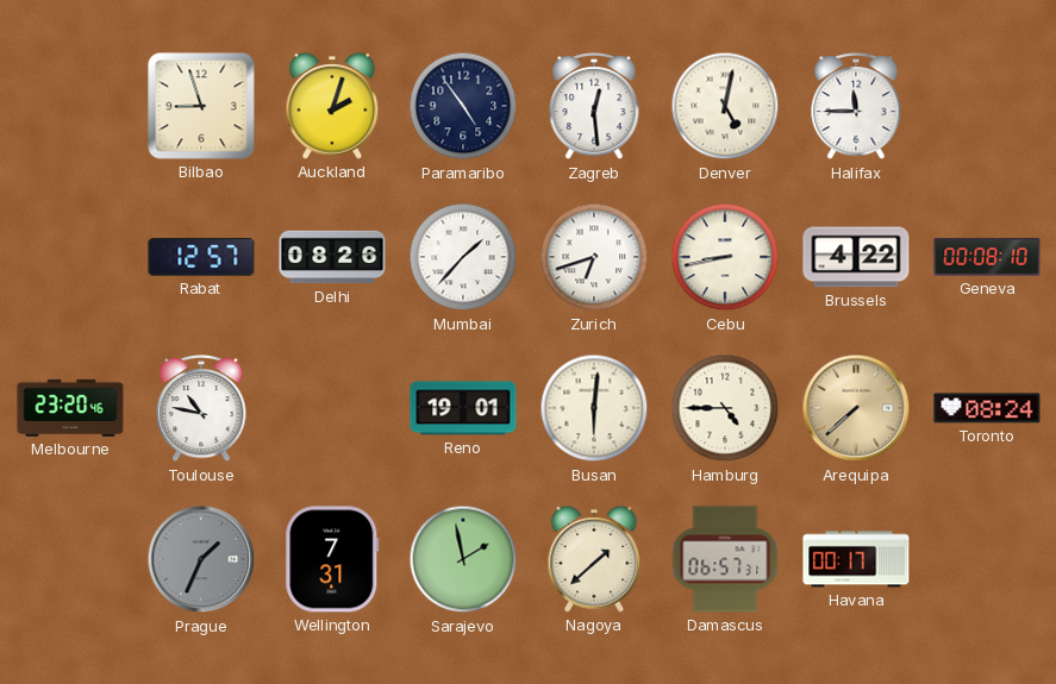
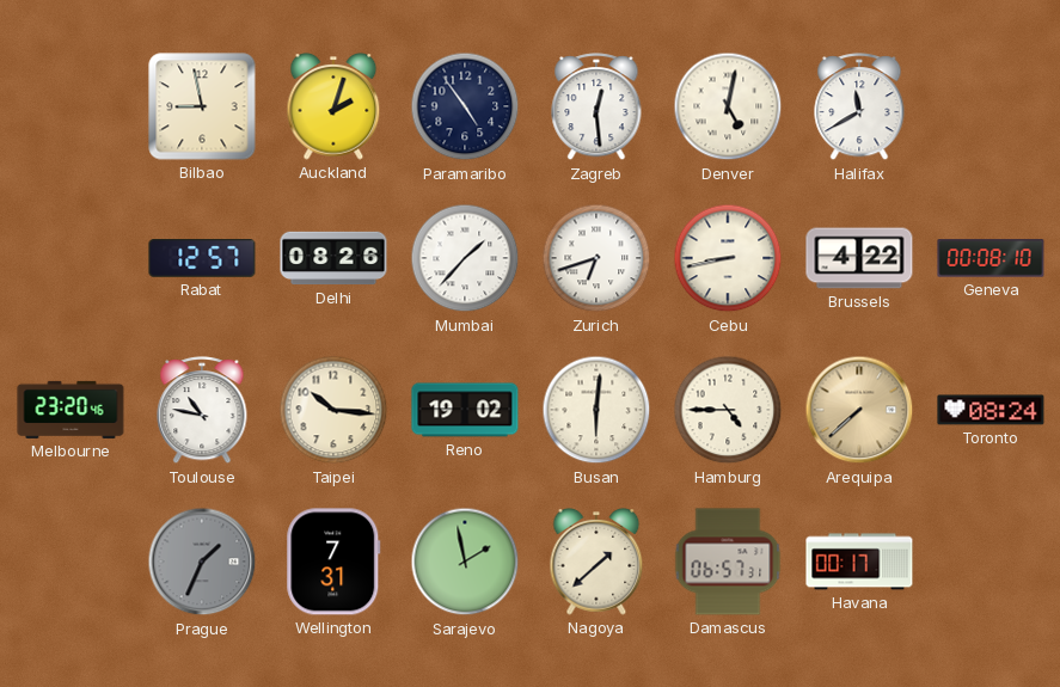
Bilbao: 8:57 -> 8:58 (202, 106)
Halifax: 11:45 -> 11:40 (859, 108)
Taipei: none -> 10:16 (333, 410)
Reno: 19:01 -> 19:02 (465, 410)
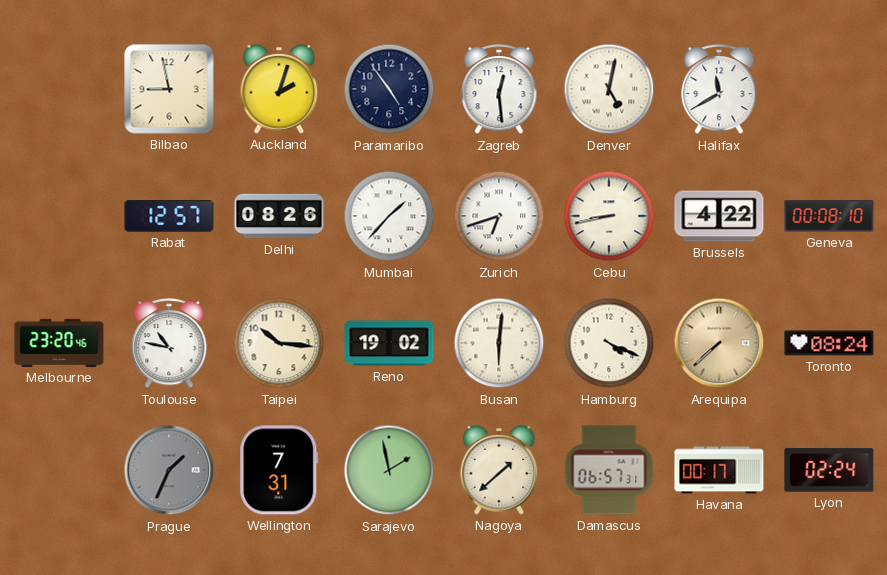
Hamburg: 4:45 -> 4:19 (609, 343)
Lyon: none -> 02:24 (829, 470)
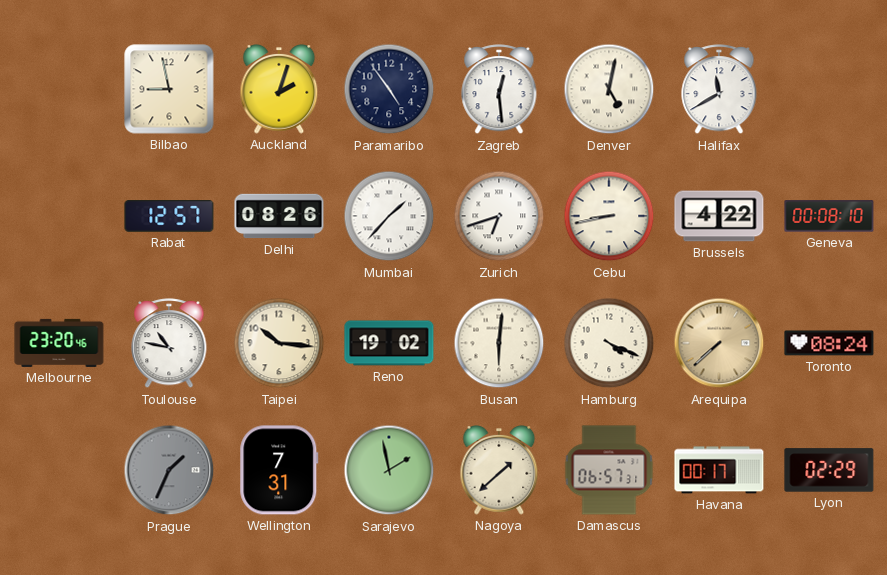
Lyon: 02:24 -> 02:29 (829, 470)
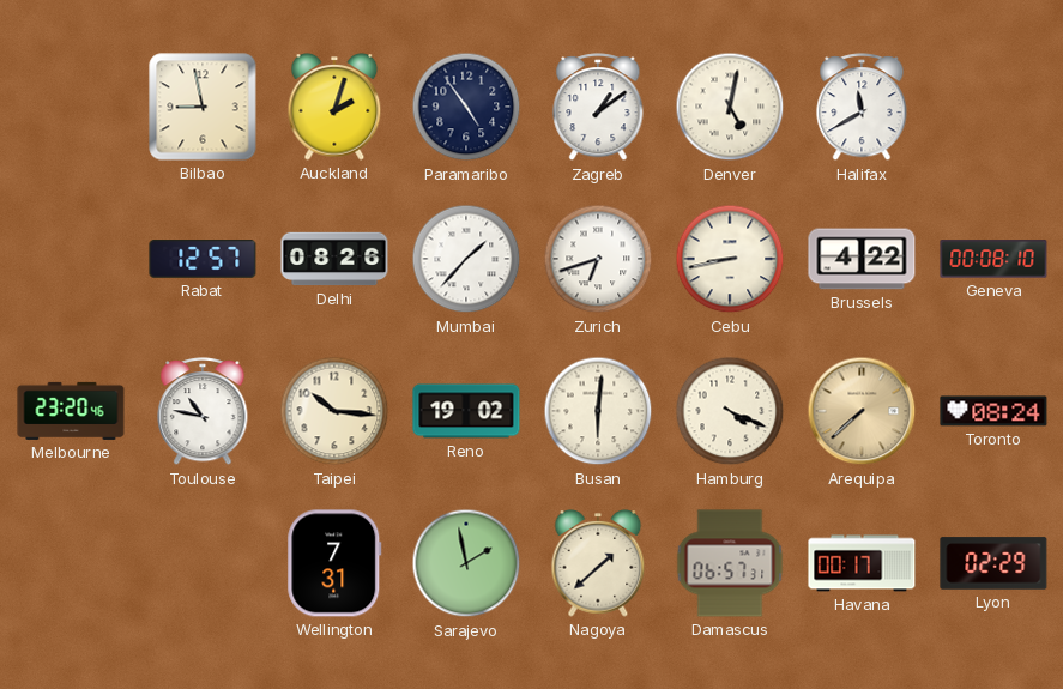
Zagreb: 12:29 -> 1:09 (598, 108)
Prague: 1:34 -> none (169, 470)
